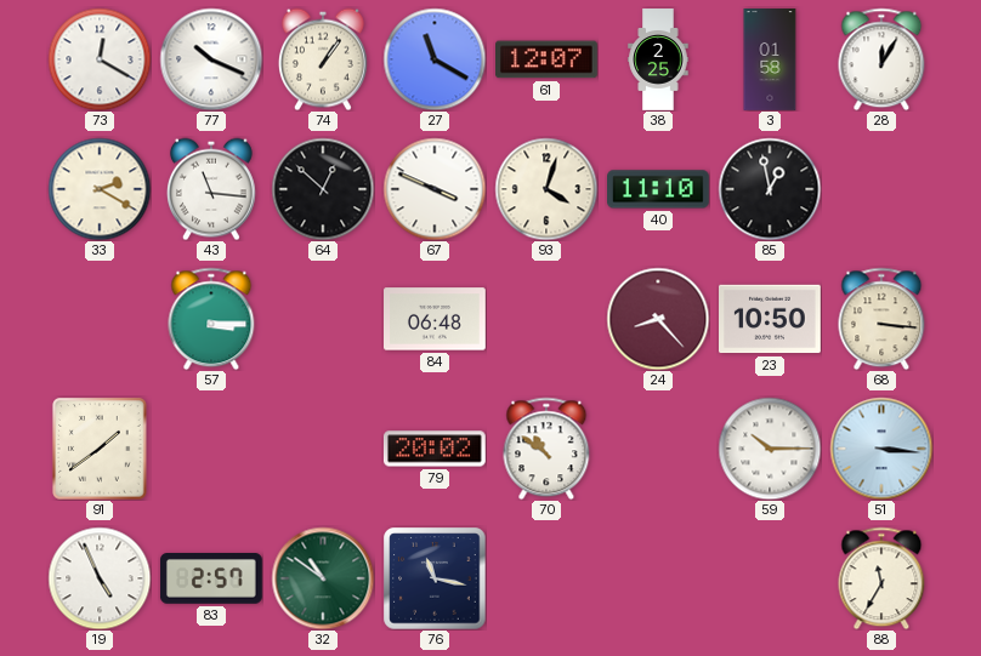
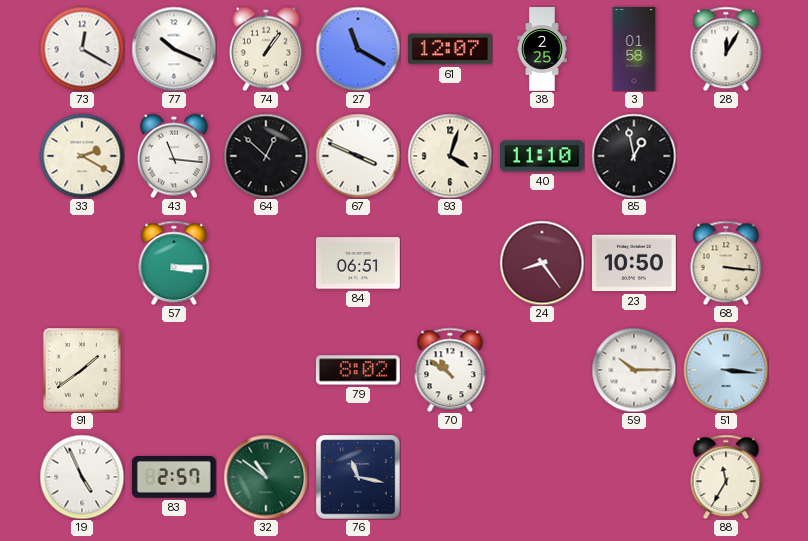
84: 06:48 -> 06:51 (359, 263)
24: 8:23 -> 8:24 (542, 263)
79: 20:02 -> 8:02 (358, 370)
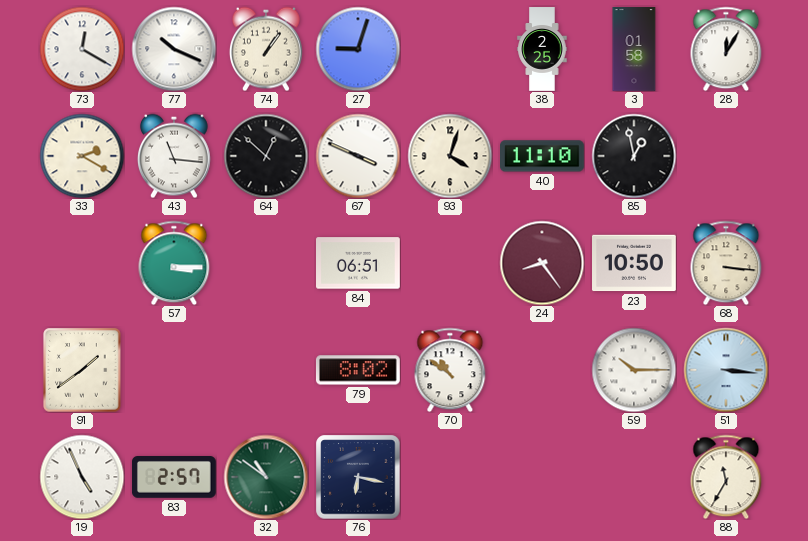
27: 11:20 -> 9:03 (358, 49)
61: 12:07 -> none (451, 49)
76: 11:17 -> 6:17 (358, 477)
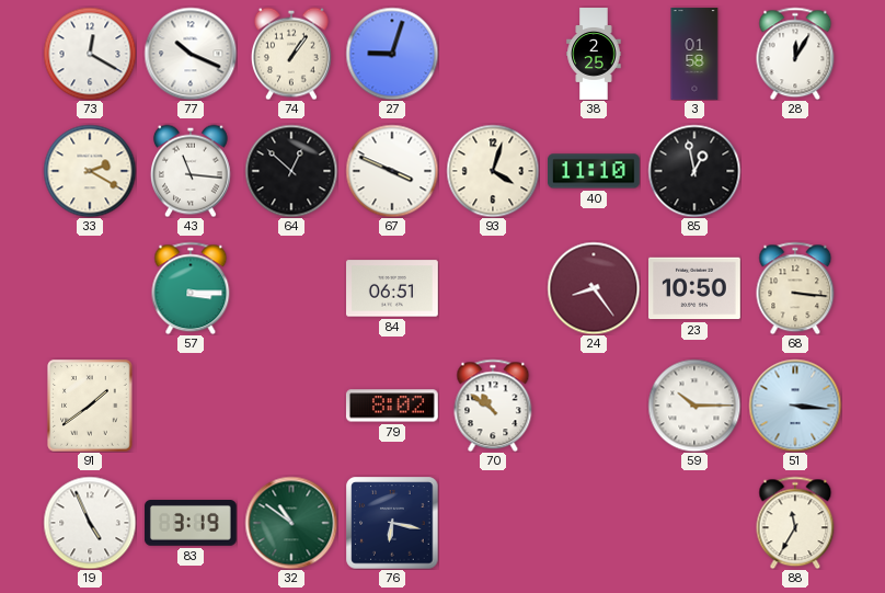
83: 2:57 -> 3:19 (191, 524)
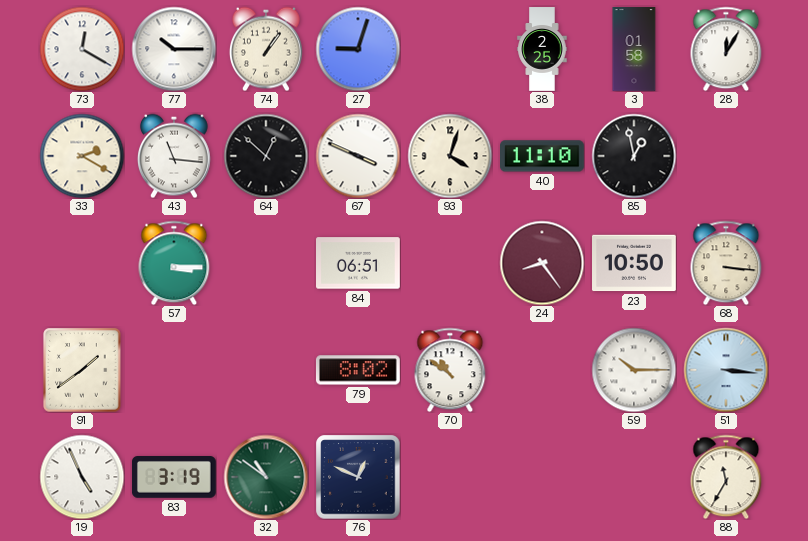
77: 10:19 -> 10:15 (174, 49)
76: 6:17 -> 12:49 (358, 477)
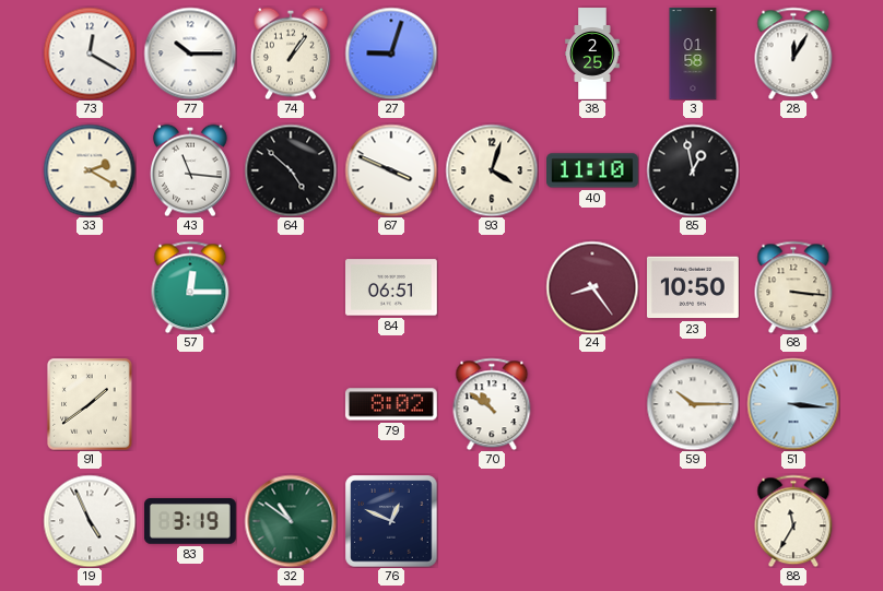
64: 12:52 -> 4:52 (291, 170)
57: 3:15 -> 12:15 (190, 287)
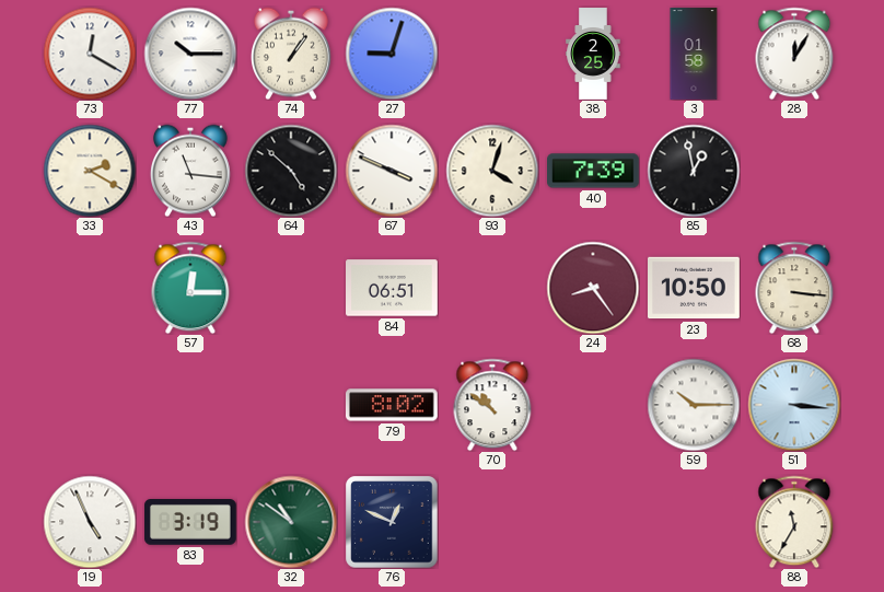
40: 11:10 -> 7:39 (594, 171)
91: 1:39 -> none (90, 404)
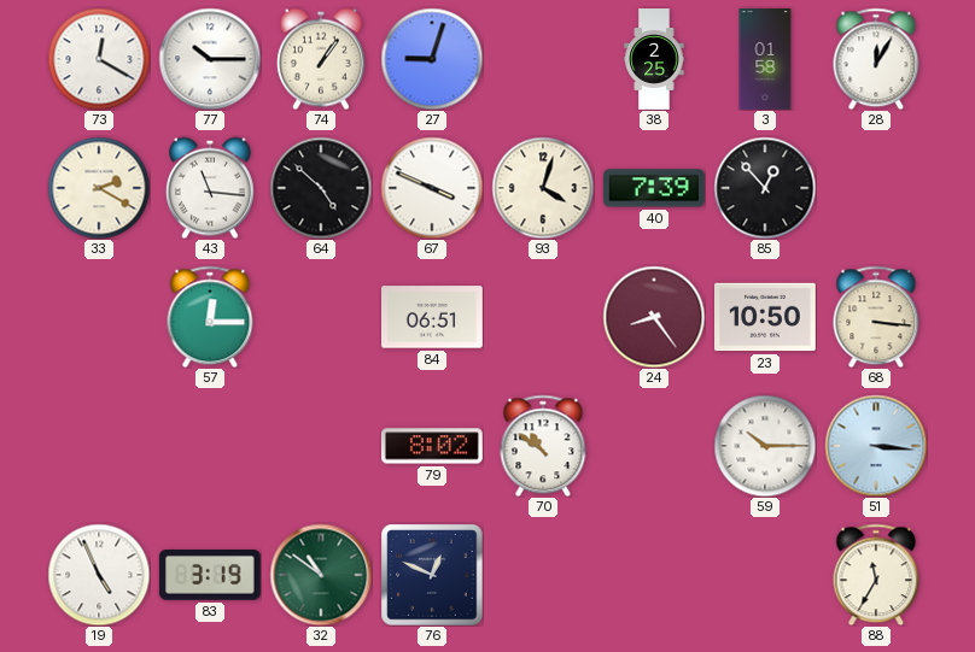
85: 12:58 -> 12:53 (765, 188)
